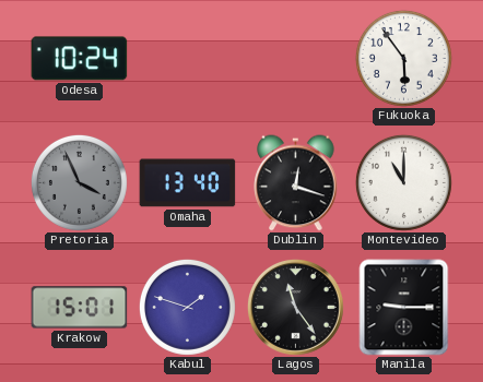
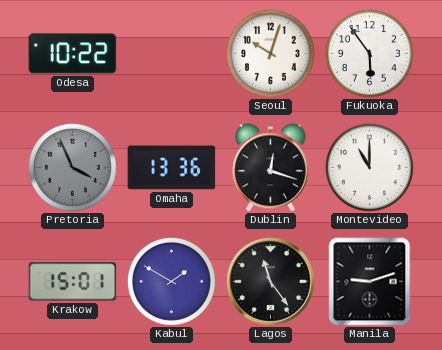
Odesa: 10:24 -> 10:22 (73, 54)
Seoul: none -> 10:03 (270, 53)
Omaha: 13:40 -> 13:36 (172, 168)
Kabul: 1:48 -> 1:50 (171, 281)
Manila: 9:15 -> 9:12 (370, 282)
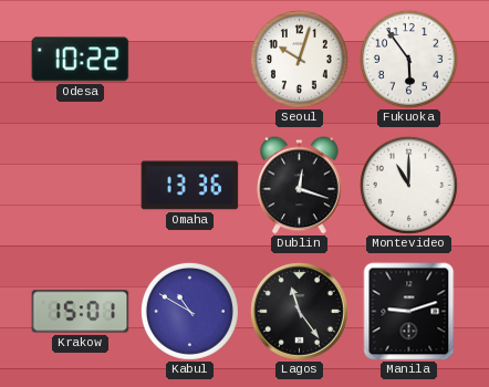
Pretoria: 3:56 -> none (72, 167)
Kabul: 1:50 -> 10:50 (189, 311)
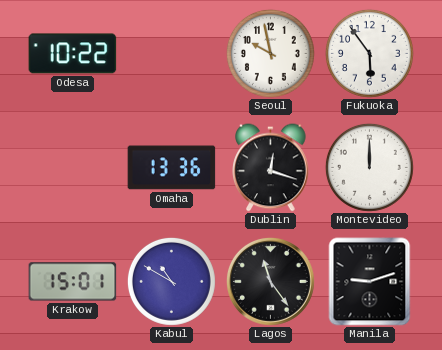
Seoul: 10:03 -> 9:58 (270, 53)
Montevideo: 11:00 -> 12:00 (369, 167)
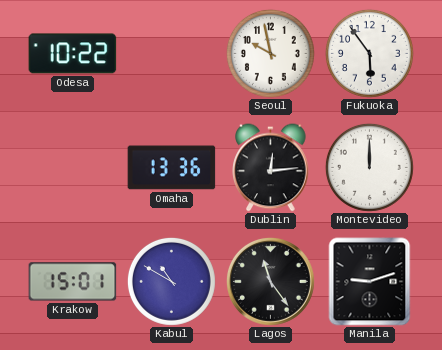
Dublin: 12:18 -> 12:14 (271, 168)
